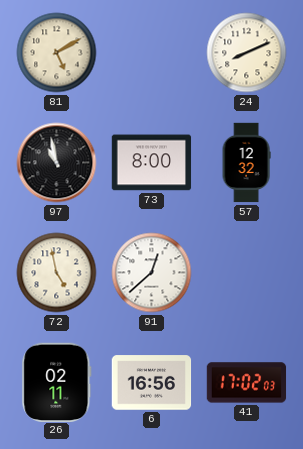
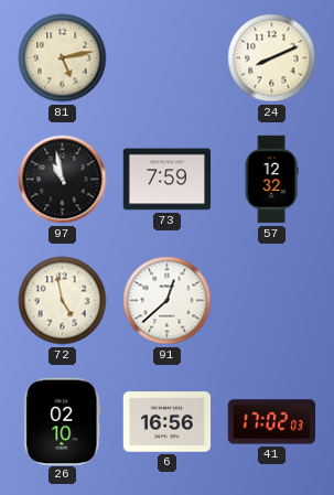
81: 5:10 -> 5:13 (63, 58)
73: 8:00 -> 7:59 (168, 180)
26: 02:11 -> 02:10 (63, 421)
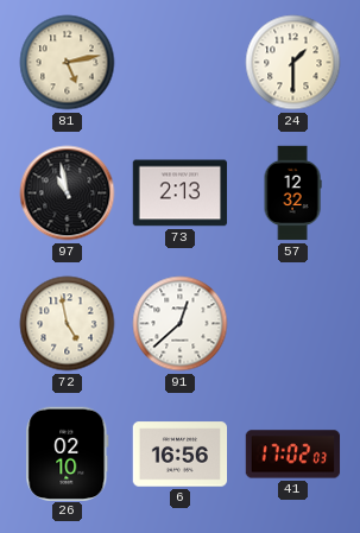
24: 8:11 -> 1:30 (293, 63)
73: 7:59 -> 2:13 (181, 193)
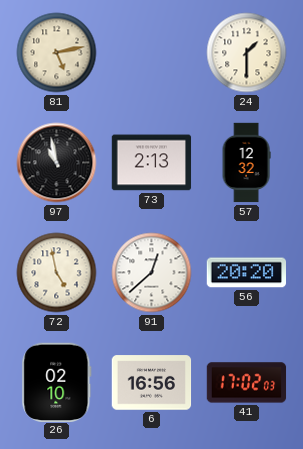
56: none -> 20:20 (247, 273)
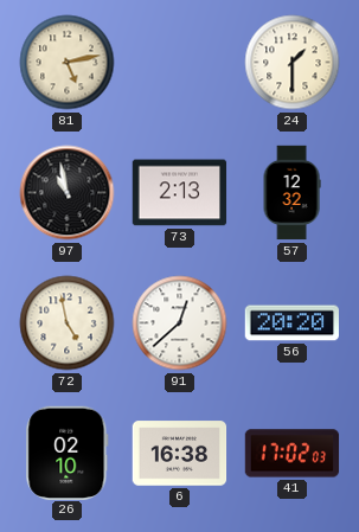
6: 16:56 -> 16:38 (180, 454)
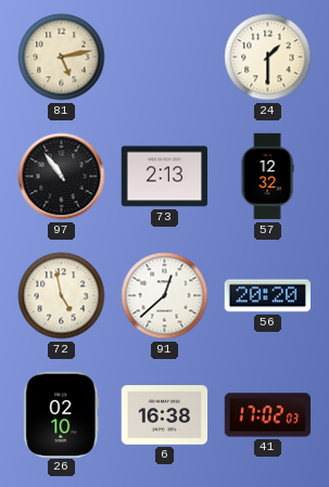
97: 10:58 -> 10:54 (62, 177)
